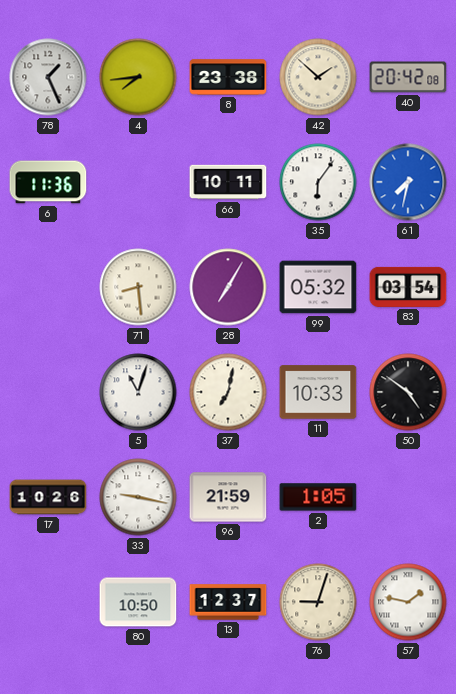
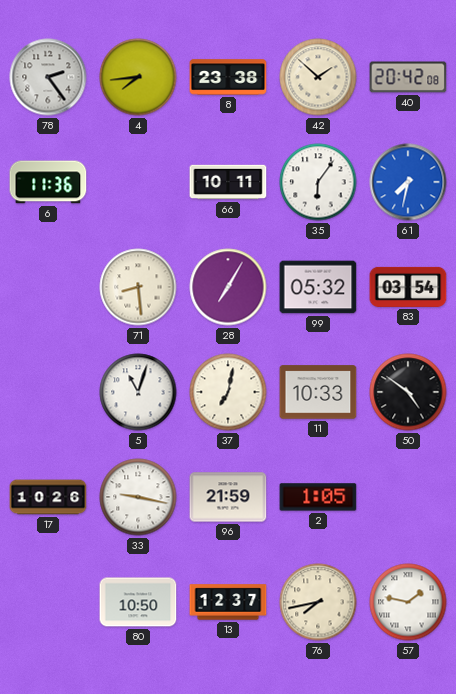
78: 1:26 -> 2:24 (48, 77)
76: 9:03 -> 7:43 (318, 602)
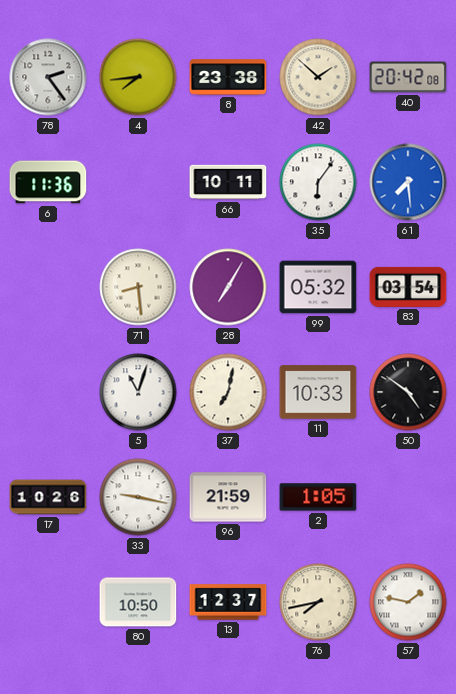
61: 7:32 -> 7:29 (408, 182)
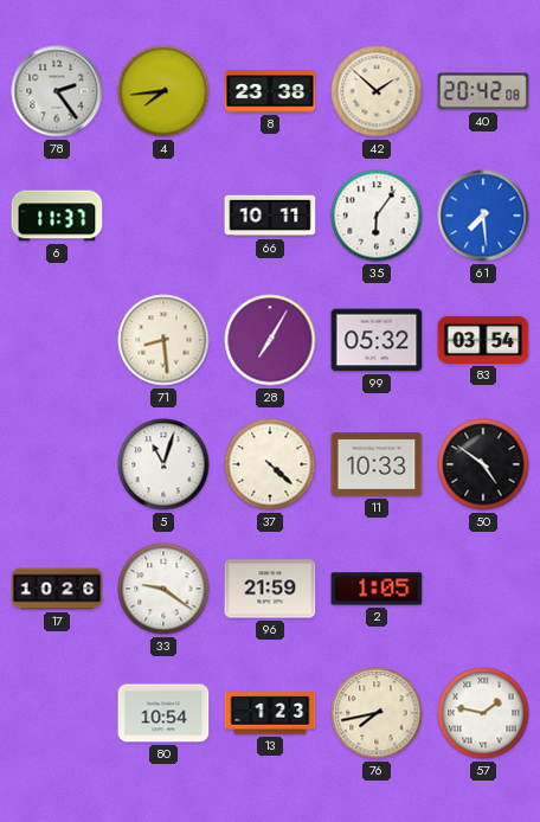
6: 11:36 -> 11:37 (57, 216)
37: 7:02 -> 4:22 (270, 464)
33: 9:17 -> 9:21 (163, 589)
80: 10:50 -> 10:54 (163, 713)
13: 12:37 -> 1:23 (270, 713)
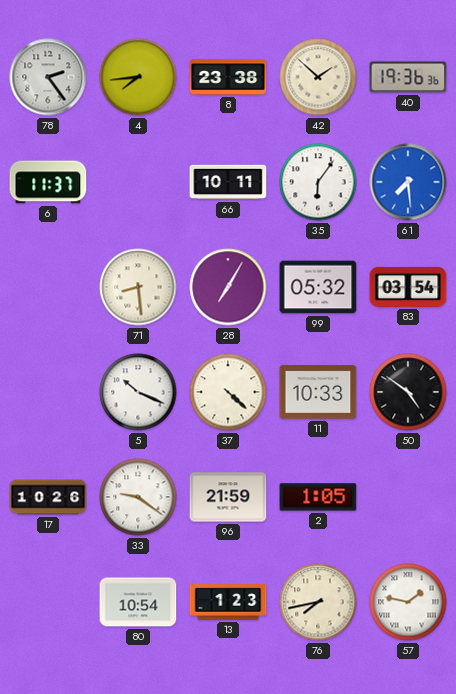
40: 20:42 -> 19:36 (408, 77)
5: 11:03 -> 10:19 (138, 392)
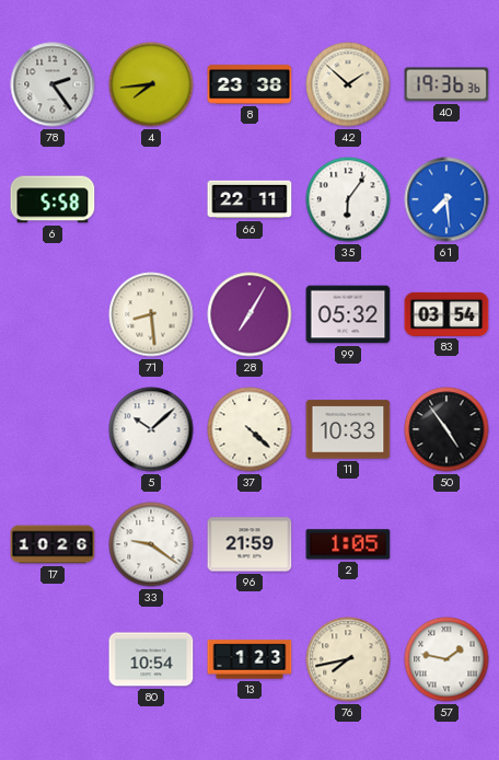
6: 11:37 -> 5:58 (53, 199)
66: 10:11 -> 22:11 (249, 199)
5: 10:19 -> 10:08 (151, 429)
50: 4:51 -> 4:54 (446, 429)
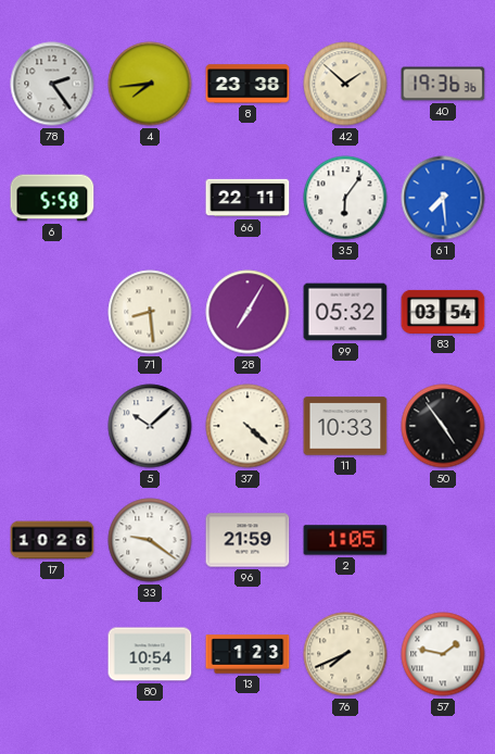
76: 7:43 -> 7:41 (345, 654)
